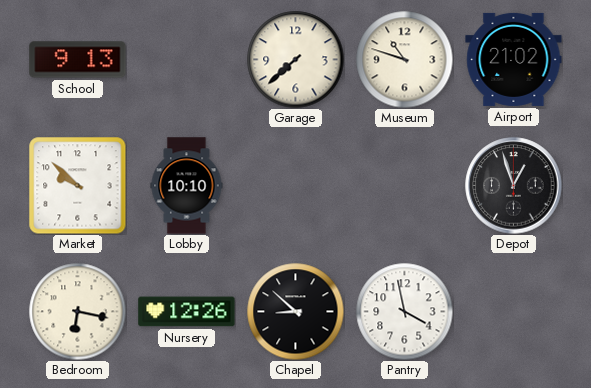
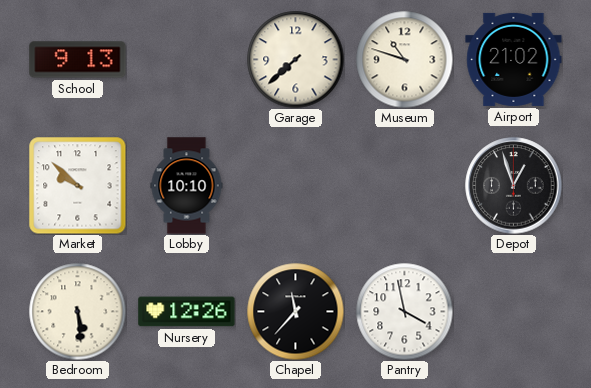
Bedroom: 6:17 -> 5:29 (77, 311)
Chapel: 8:52 -> 11:37 (295, 311)
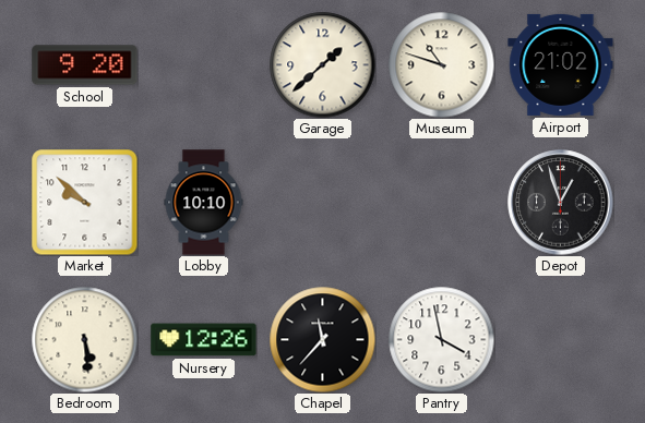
School: 9:13 -> 9:20 (85, 65)
Garage: 7:38 -> 1:38 (322, 64)
